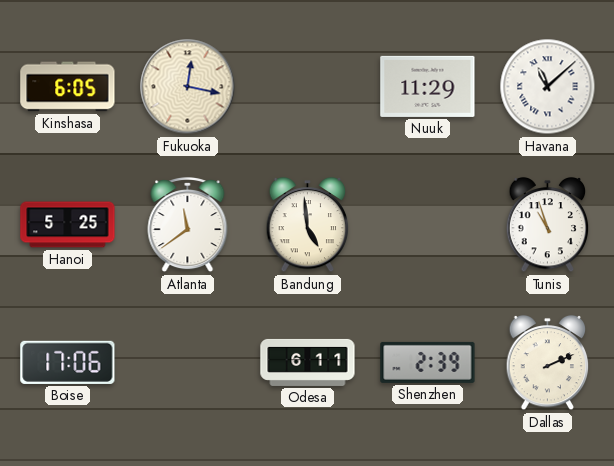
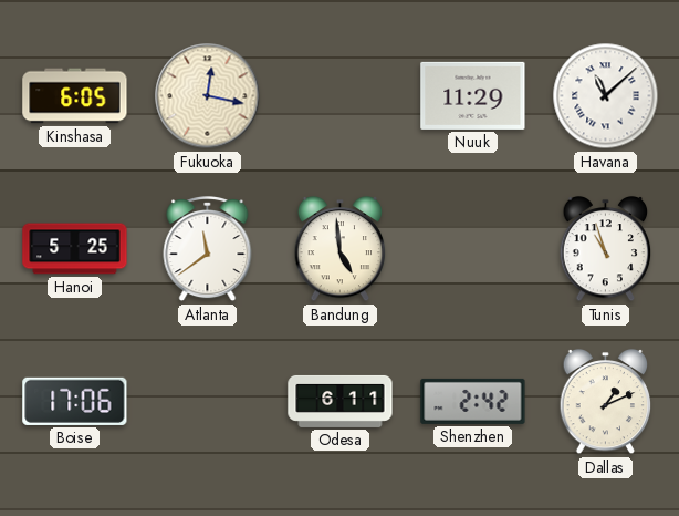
Shenzhen: 2:39 -> 2:42 (473, 401)
Dallas: 2:11 -> 1:11 (606, 402)
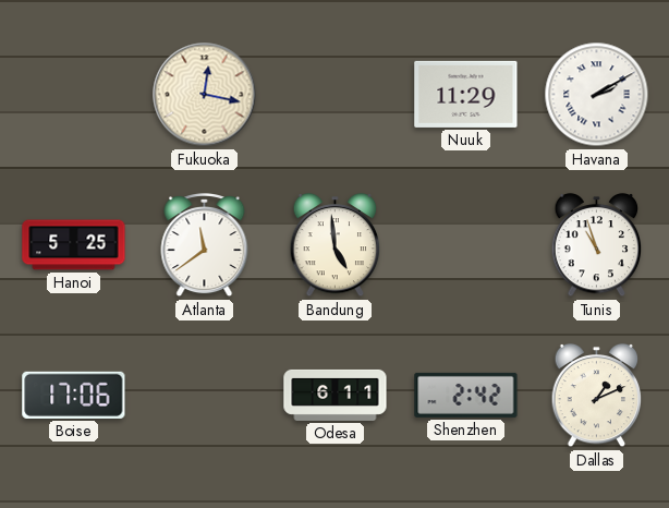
Kinshasa: 6:05 -> none (75, 96)
Havana: 11:08 -> 2:10 (597, 95)
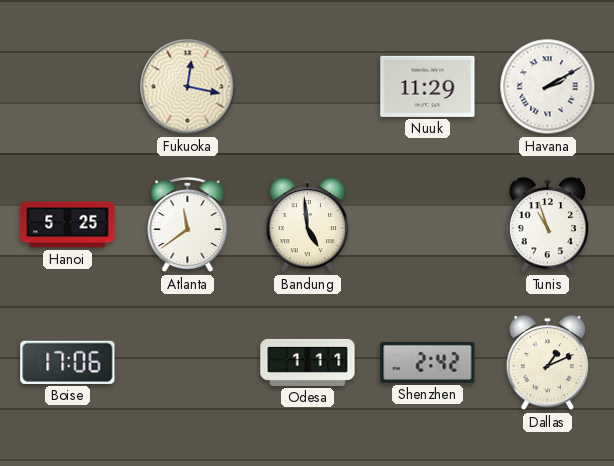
Odesa: 6:11 -> 1:11 (308, 362)
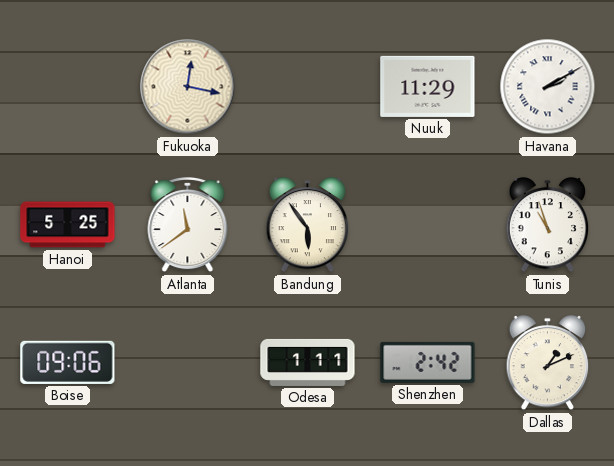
Bandung: 4:59 -> 5:54 (308, 225)
Boise: 17:06 -> 09:06 (68, 362)
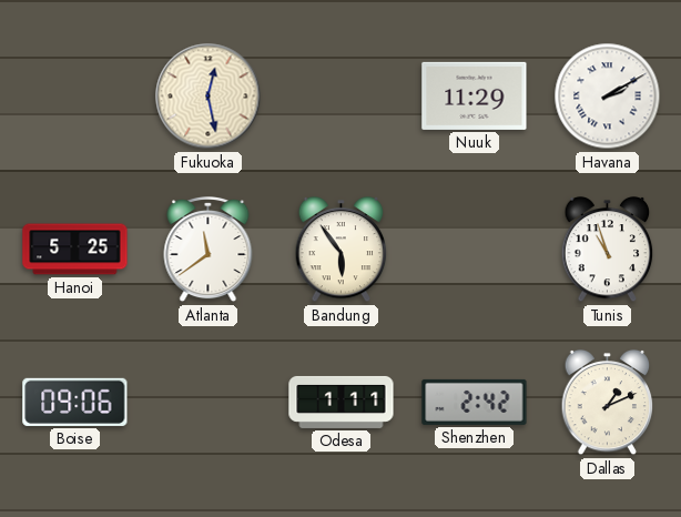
Fukuoka: 12:17 -> 12:28 (209, 97)
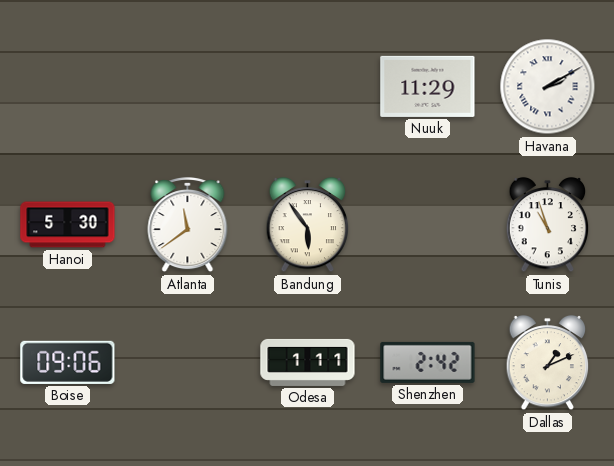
Fukuoka: 12:28 -> none (209, 97)
Hanoi: 5:25 -> 5:30 (68, 225)
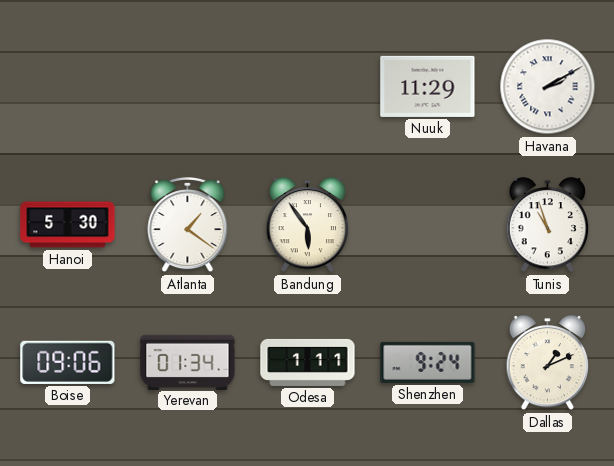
Atlanta: 11:39 -> 1:21 (188, 226)
Yerevan: none -> 01:34 (188, 362)
Shenzhen: 2:42 -> 9:24 (428, 362)
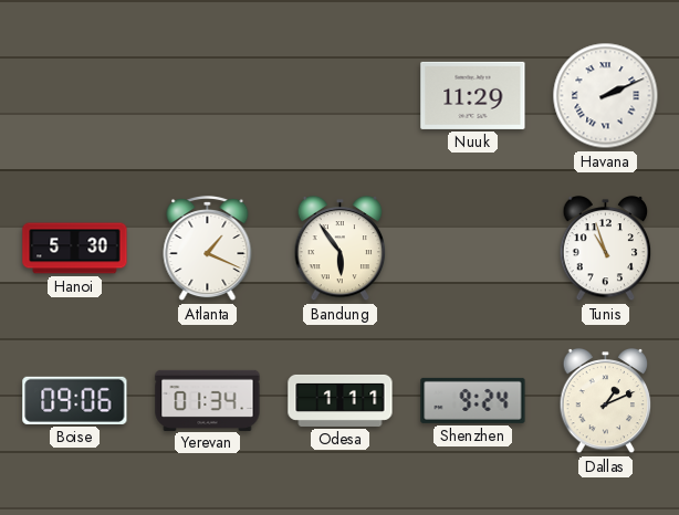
Havana: 2:10 -> 2:11 (606, 96)
Atlanta: 1:21 -> 1:19 (208, 250)
